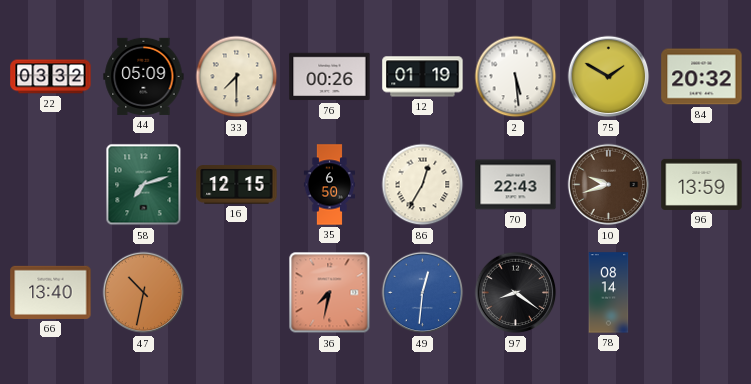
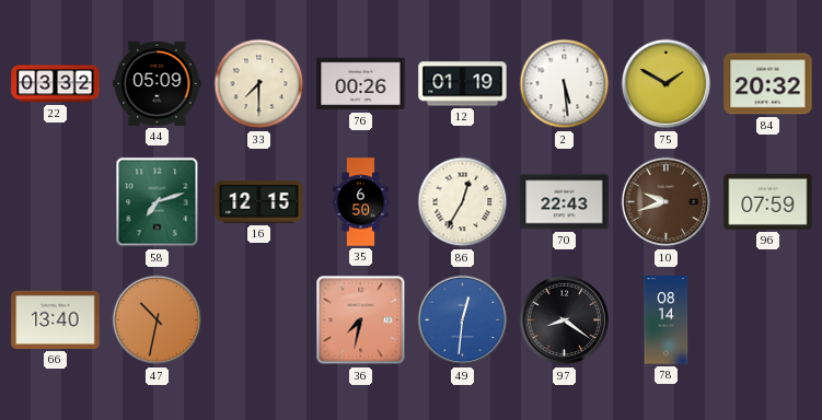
96: 13:59 -> 07:59 (768, 201)
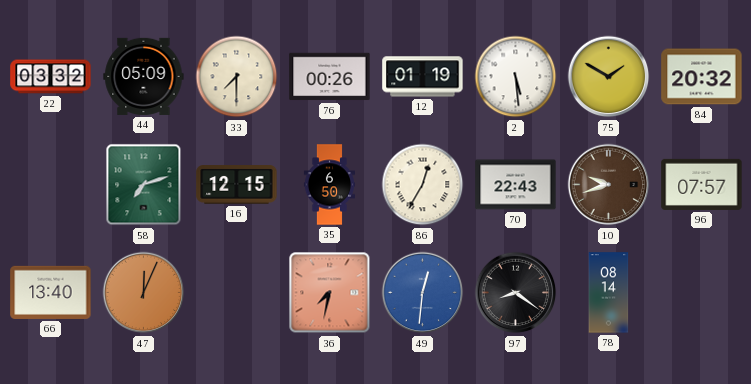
96: 07:59 -> 07:57 (702, 184)
47: 10:32 -> 12:04 (144, 293)
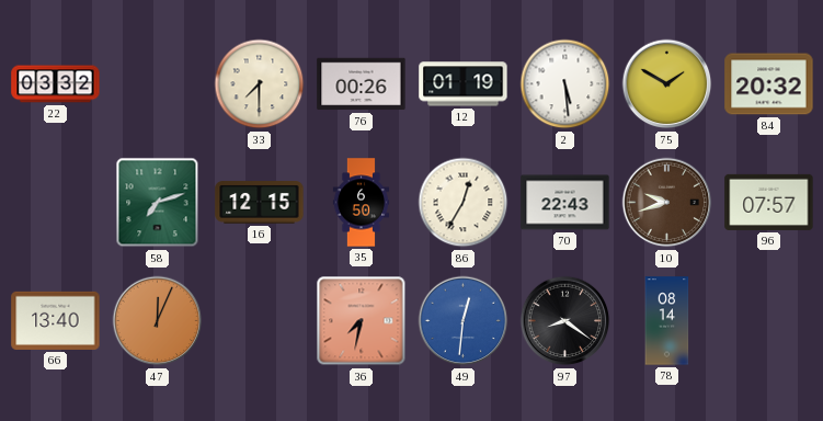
44: 05:09 -> none (144, 76)
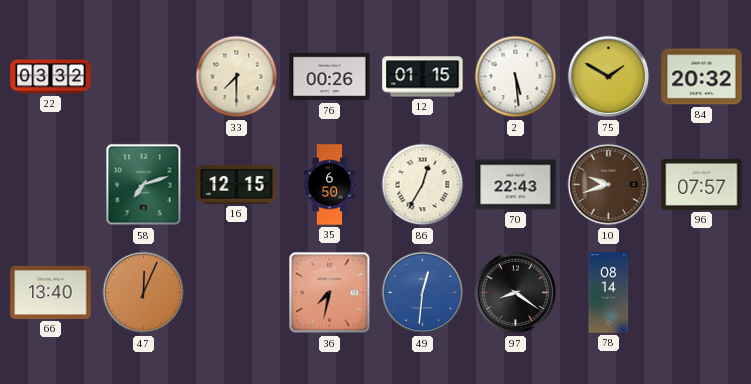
12: 01:19 -> 01:15 (423, 77)
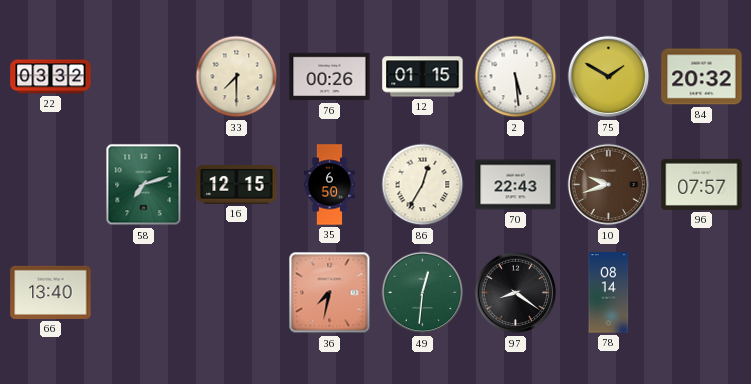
47: 12:04 -> none (144, 293)
49 dial: blue -> green (423, 293)
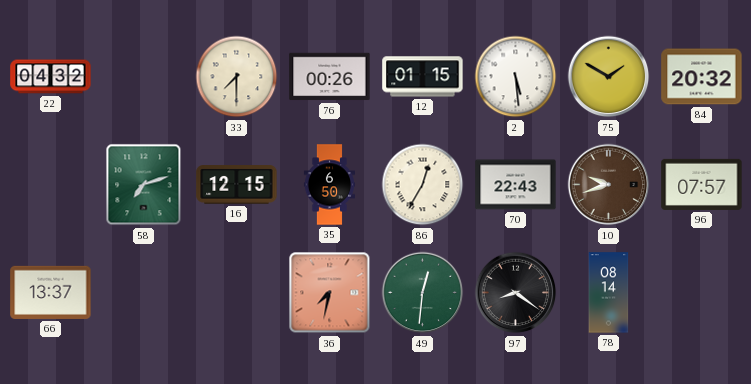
22: 03:32 -> 04:32 (51, 77)
66: 13:40 -> 13:37 (51, 292)
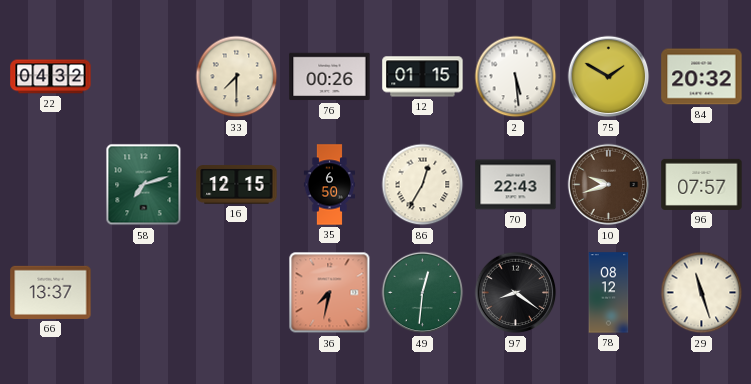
78: 08:14 -> 08:12 (609, 293)
29: none -> 11:27 (702, 293)
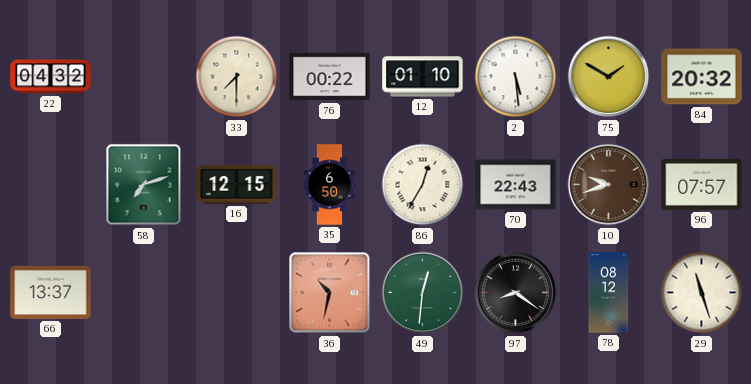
76: 00:26 -> 00:22 (330, 77)
12: 01:15 -> 01:10 (423, 77)
36: 7:32 -> 10:32 (330, 293)
